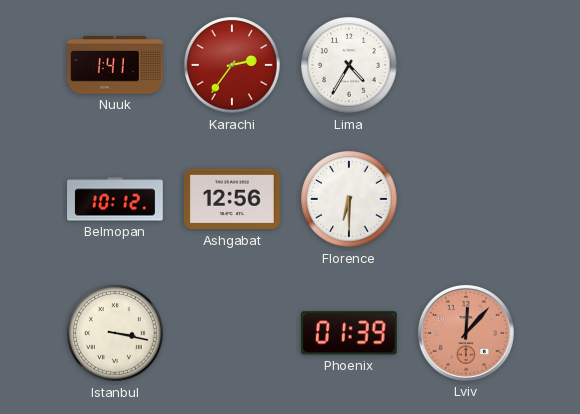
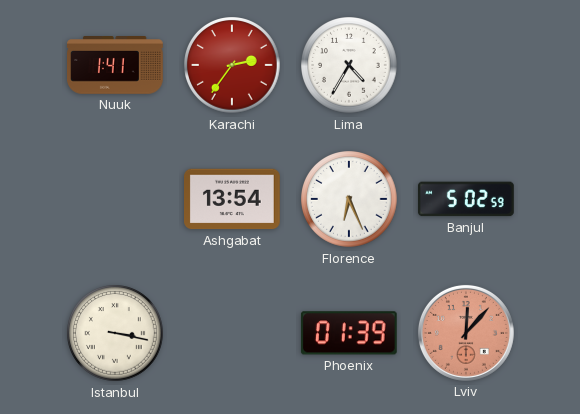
Belmopan: 10:12 -> none (116, 199)
Ashgabat: 12:56 -> 13:54 (233, 199)
Florence: 6:30 -> 6:26 (349, 199)
Banjul: none -> 5:02 (466, 199)
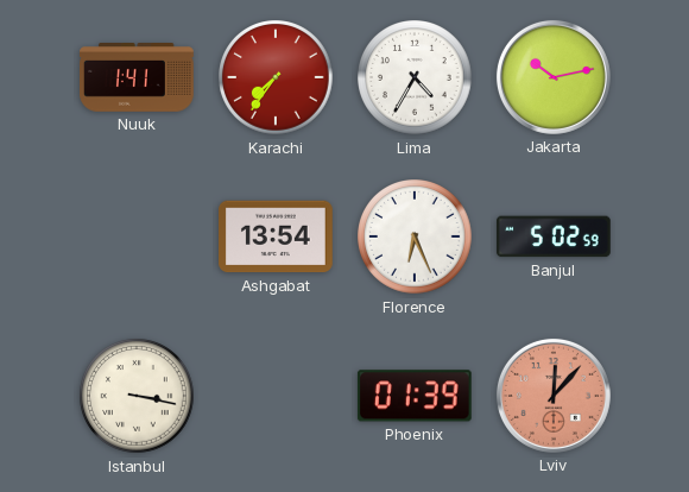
Karachi: 2:36 -> 7:36 (276, 77)
Jakarta: none -> 10:13 (554, 77)
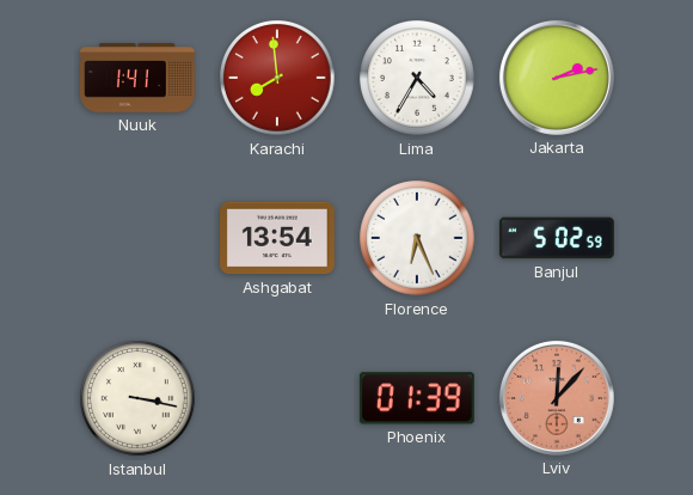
Karachi: 7:36 -> 7:59 (277, 78)
Jakarta: 10:13 -> 2:13 (557, 78)
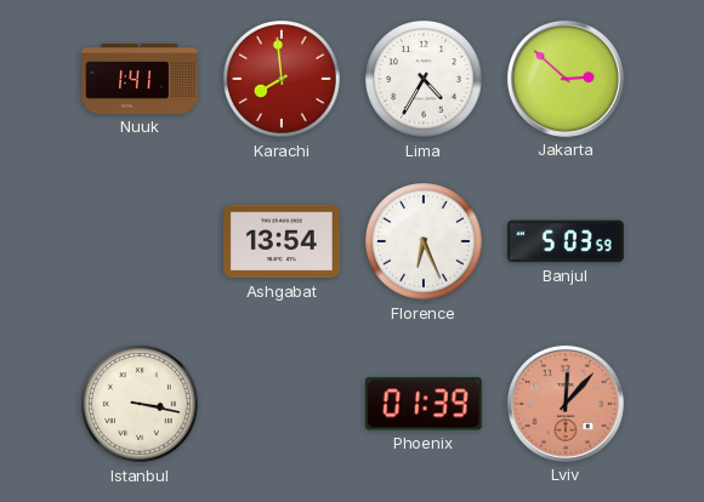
Jakarta: 2:13 -> 2:52 (566, 79)
Banjul: 5:02 -> 5:03 (566, 241)
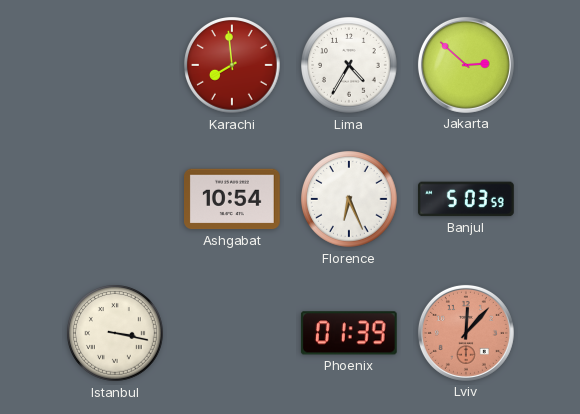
Nuuk: 1:41 -> none (140, 80)
Ashgabat: 13:54 -> 10:54 (233, 199)
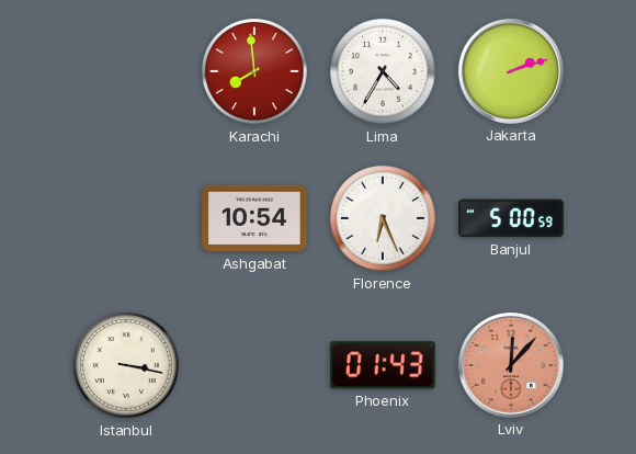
Jakarta: 2:52 -> 2:12 (511, 71)
Banjul: 5:03 -> 5:00 (511, 218)
Phoenix: 01:39 -> 01:43 (383, 365)
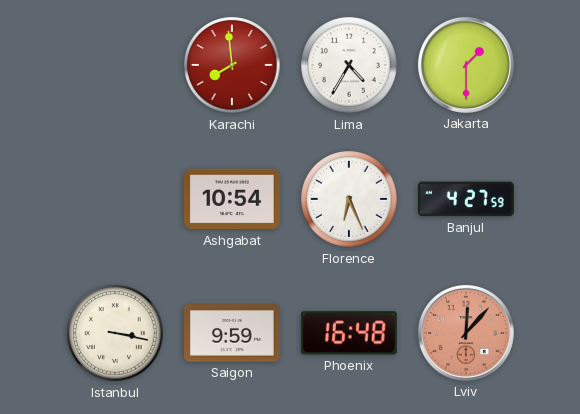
Jakarta: 2:12 -> 1:30 (466, 65)
Banjul: 5:00 -> 4:27 (466, 199)
Saigon: none -> 9:59 (233, 333)
Phoenix: 01:43 -> 16:48 (349, 333)
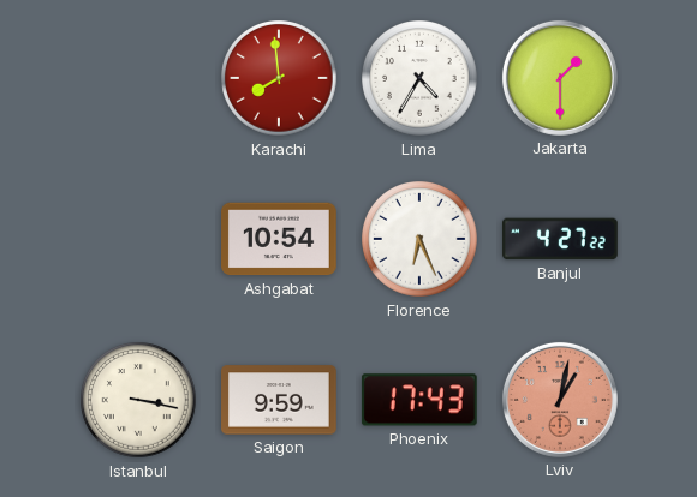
Banjul: 4:27:59 -> 4:27:22 (560, 239)
Phoenix: 16:48 -> 17:43 (419, 400)
Lviv: 12:07 -> 1:02 (560, 400)
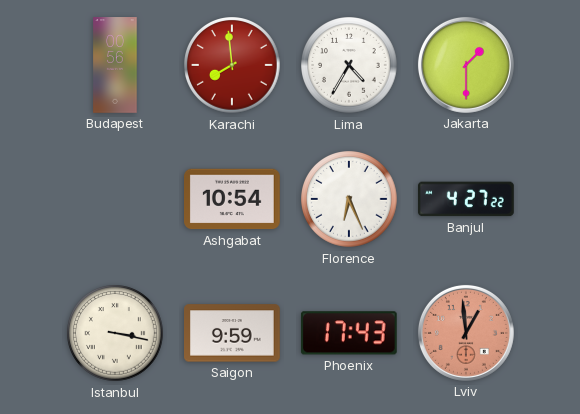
Budapest: none -> 00:56 (115, 65)
Lviv: 1:02 -> 12:59 (466, 333)
